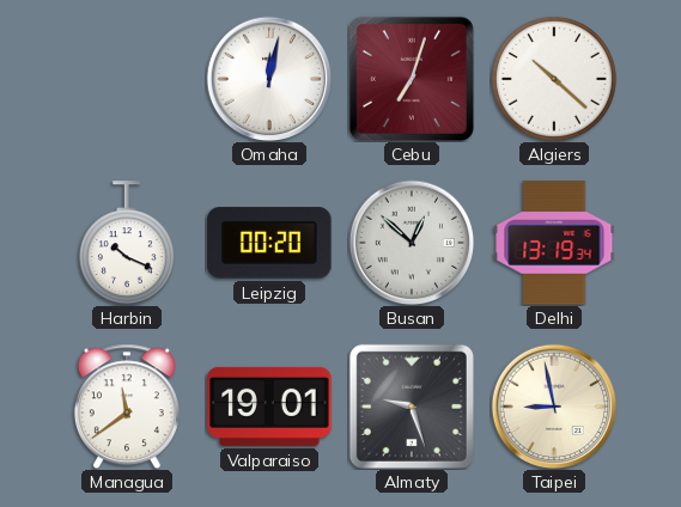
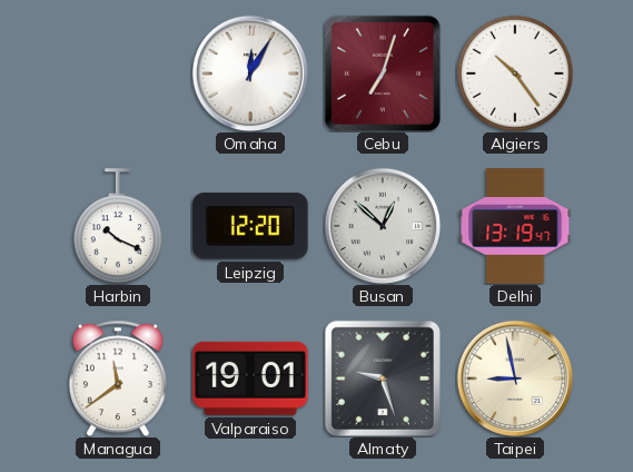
Omaha: 12:02 -> 12:05 (250, 73)
Algiers: 10:22 -> 10:24 (515, 73)
Leipzig: 00:20 -> 12:20 (250, 226)
Delhi: 13:19:34 -> 13:19:47 (515, 226)
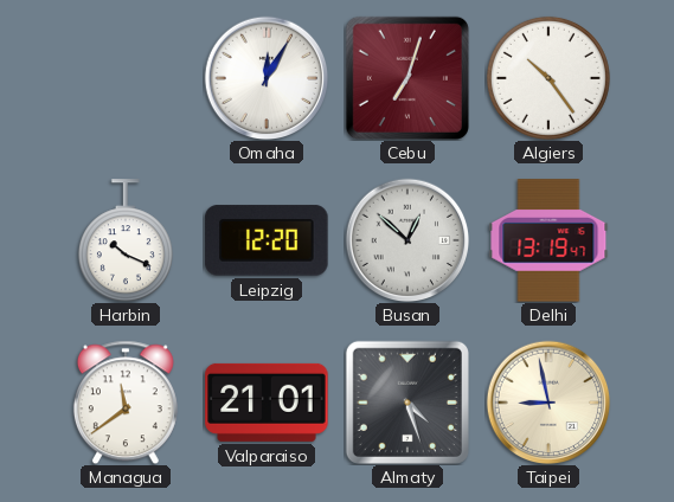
Valparaiso: 19:01 -> 21:01 (267, 403)
Almaty: 9:27 -> 4:27 (407, 403)
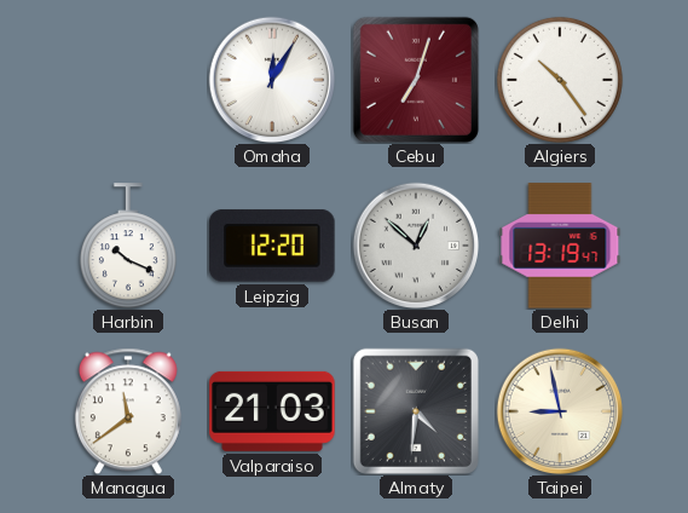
Valparaiso: 21:01 -> 21:03 (272, 411)
Almaty: 4:27 -> 4:31 (416, 411)
